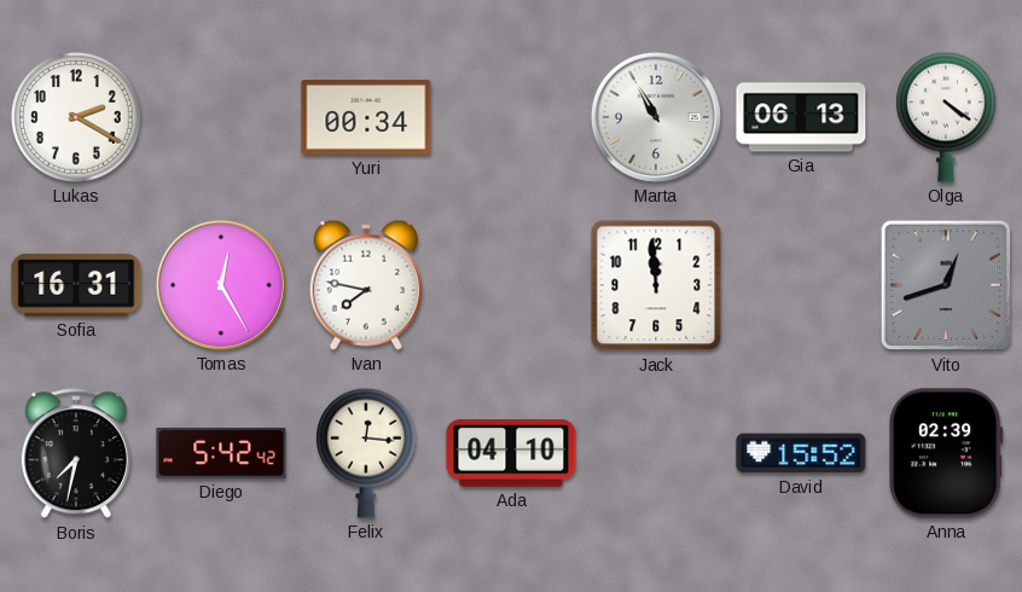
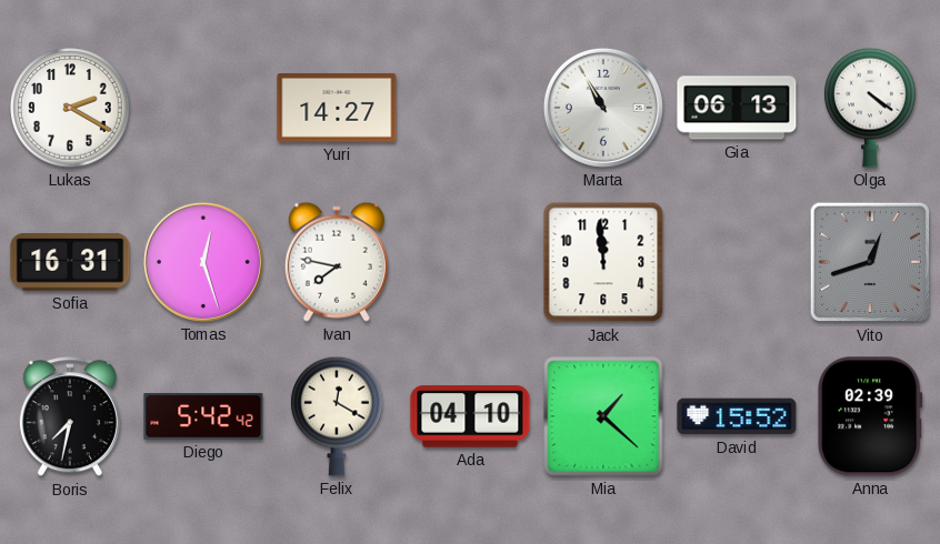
Yuri: 00:34 -> 14:27 (337, 108)
Tomas: 12:25 -> 12:27 (203, 262)
Felix: 12:16 -> 12:20 (337, 416)
Mia: none -> 1:22 (603, 416)
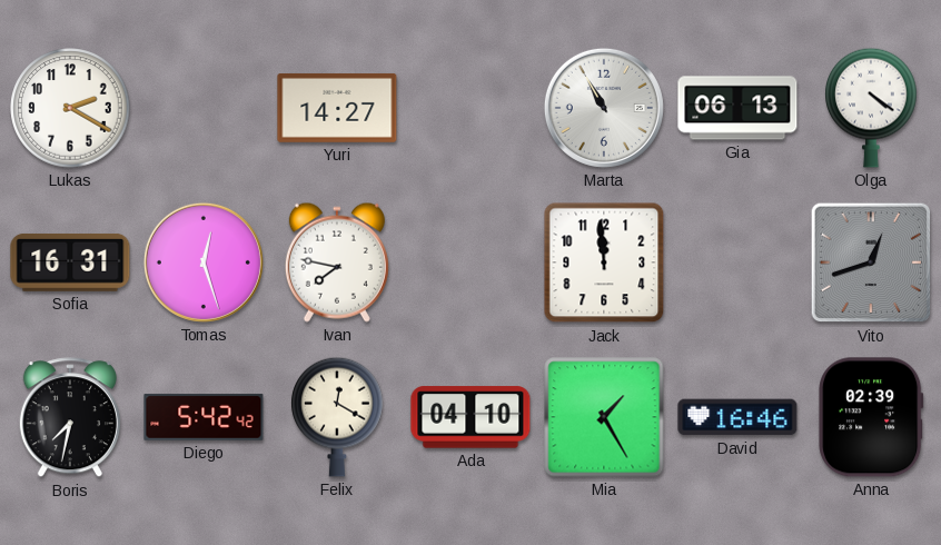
Mia: 1:22 -> 1:25 (604, 417)
David: 15:52 -> 16:46 (737, 417)
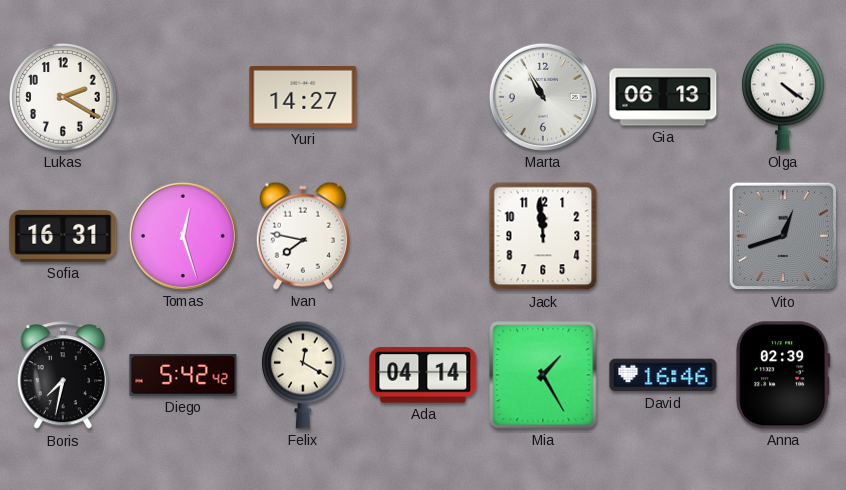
Ada: 04:10 -> 04:14 (423, 375)
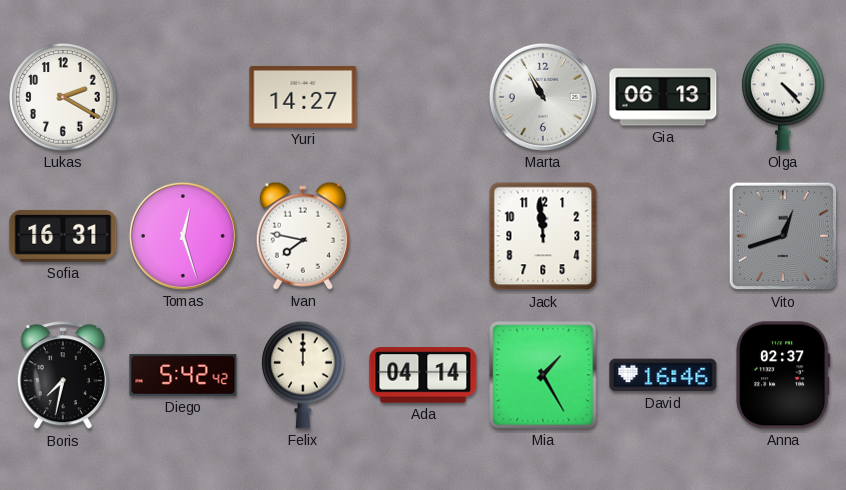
Olga: 4:21 -> 4:23 (783, 97)
Felix: 12:20 -> 12:00 (303, 375)
Anna: 02:39 -> 02:37 (783, 375)
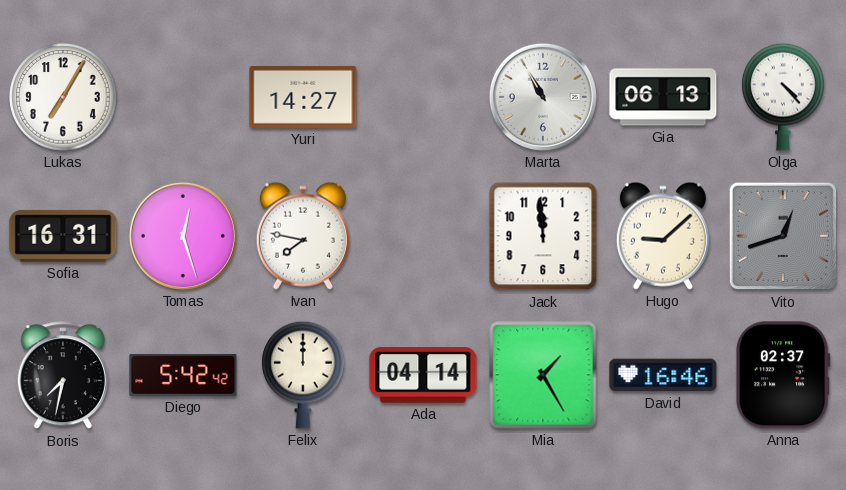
Lukas: 2:20 -> 7:05 (63, 97)
Hugo: none -> 9:08 (663, 236)
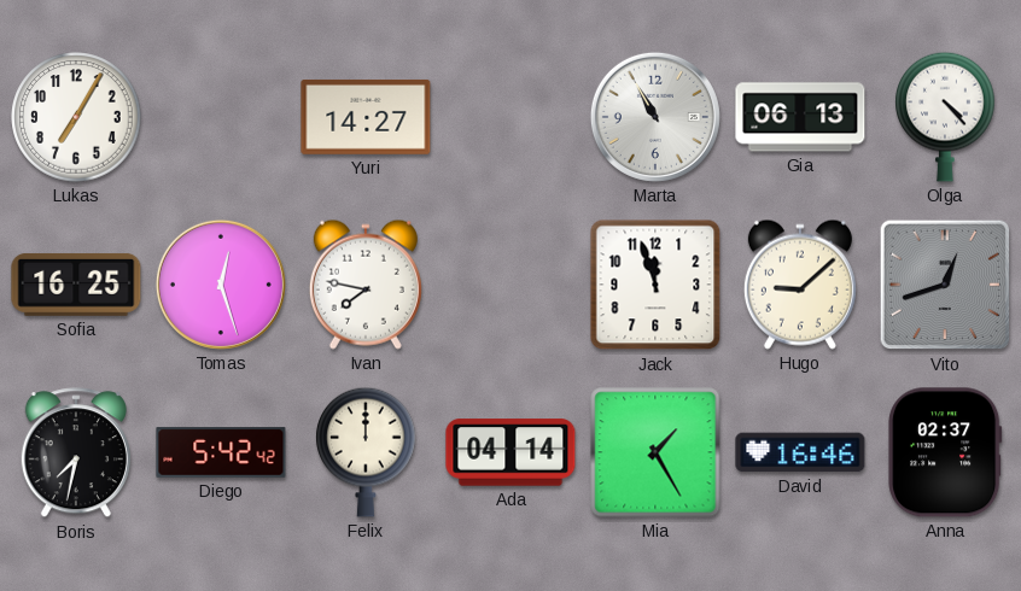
Sofia: 16:31 -> 16:25 (76, 285)
Jack: 11:59 -> 11:57 (655, 285)
